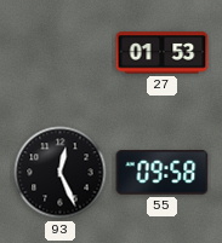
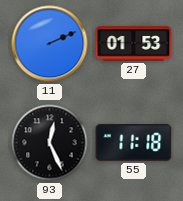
11: none -> 2:11 (50, 44)
55: 09:58 -> 11:18 (134, 143)
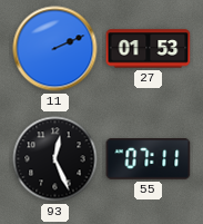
55: 11:18 -> 07:11 (149, 159)
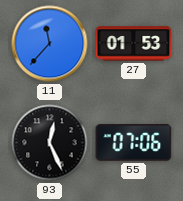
11: 2:11 -> 11:37 (50, 44)
55: 07:11 -> 07:06 (134, 143)
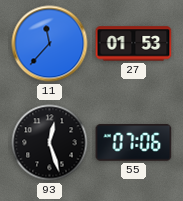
93: 12:26 -> 12:27 (50, 143)
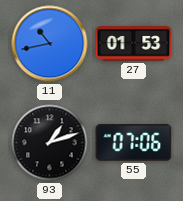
11: 11:37 -> 10:43 (50, 44)
93: 12:27 -> 1:12 (50, 143)
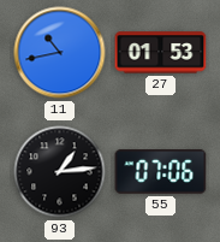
93: 1:12 -> 1:14 (60, 172)
